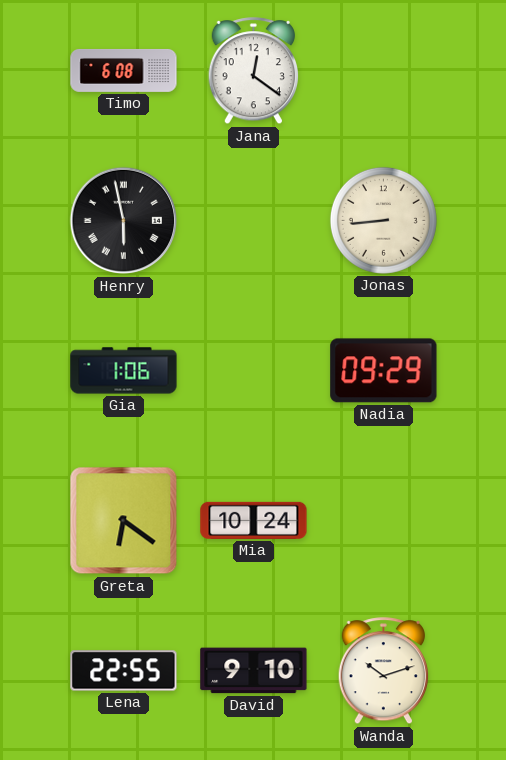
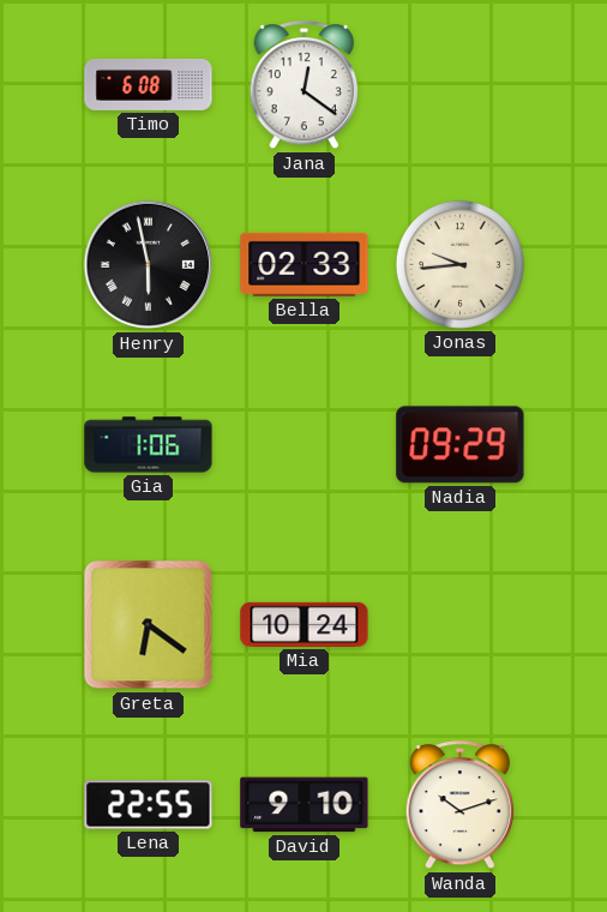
Bella: none -> 02:33 (305, 264)
Jonas: 8:44 -> 9:44 (459, 264)
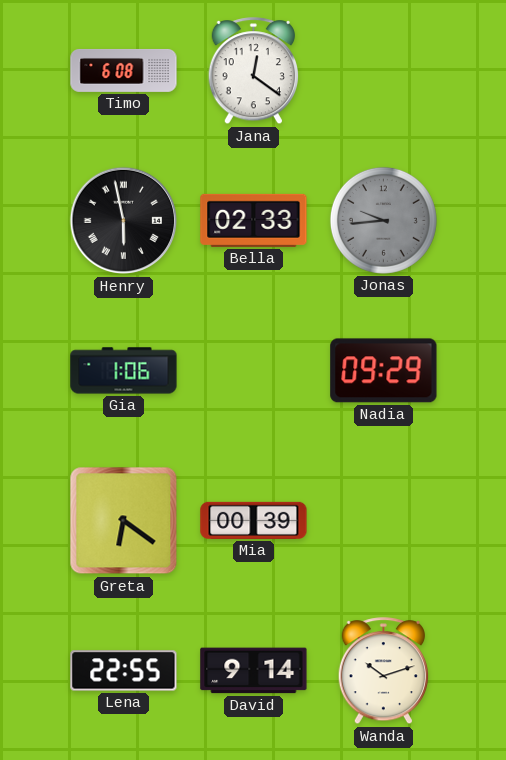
Jonas dial: cream -> grey (383, 220)
Mia: 10:24 -> 00:39 (254, 520)
David: 9:10 -> 9:14 (254, 671)
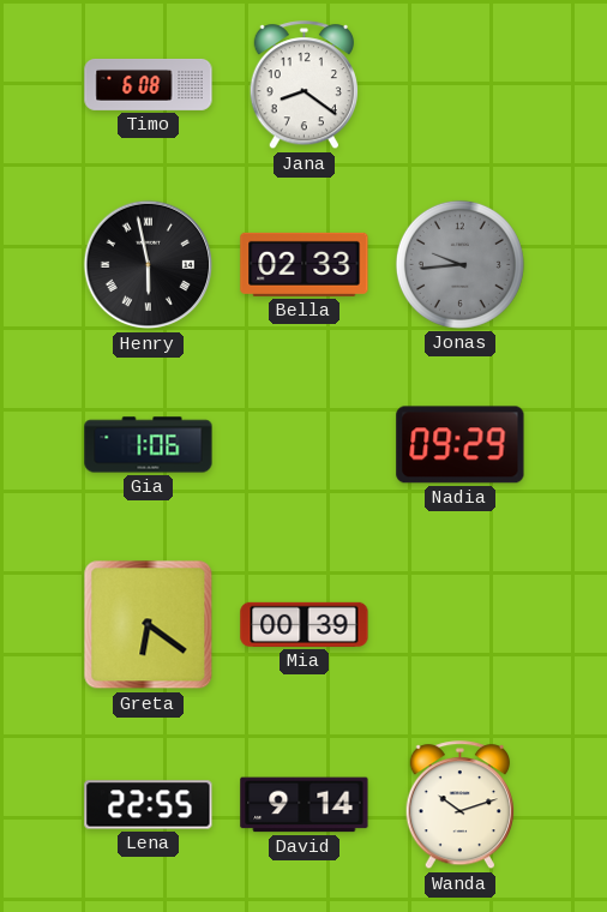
Jana: 12:21 -> 8:21 (303, 85)
